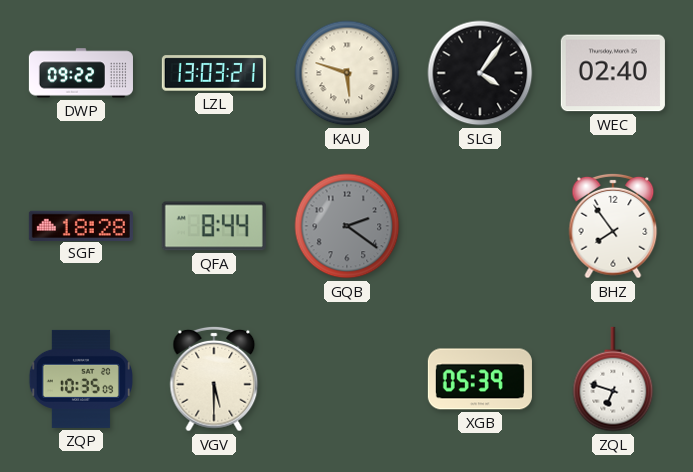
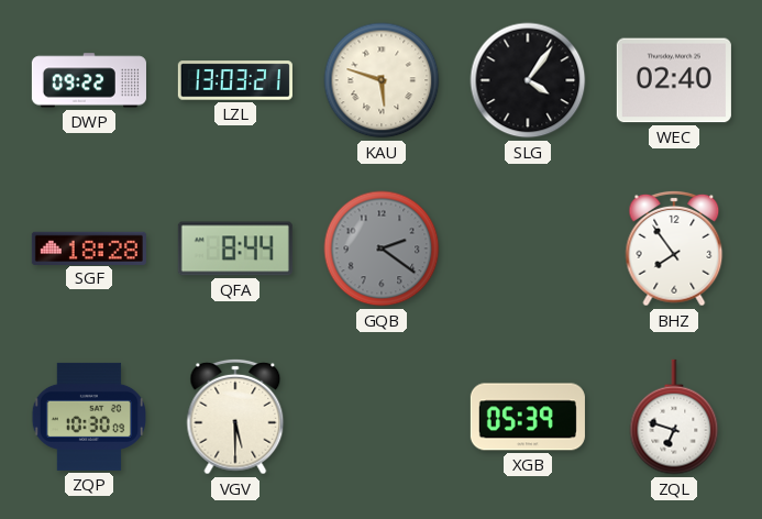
ZQP: 10:35 -> 10:30 (88, 417)
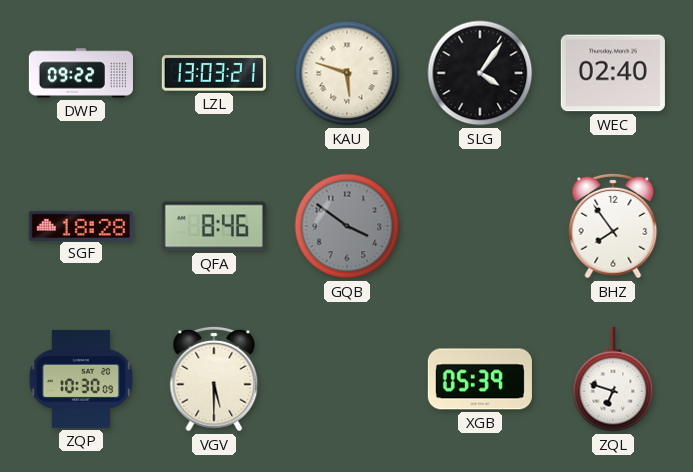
QFA: 8:44 -> 8:46 (214, 226)
GQB: 2:21 -> 3:51 (347, 226)
